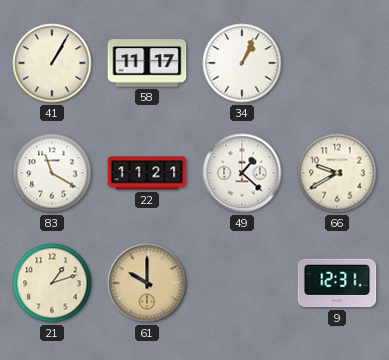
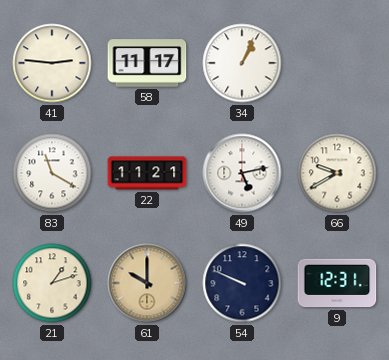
41: 1:05 -> 2:46 (52, 63)
49: 1:22 -> 5:13 (242, 173)
54: none -> 9:49 (242, 283)
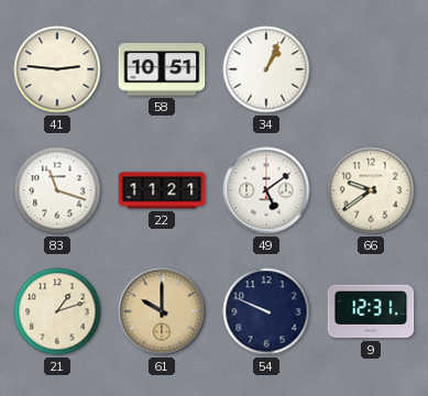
58: 11:17 -> 10:51 (162, 69)
83: 11:20 -> 11:18 (57, 190)
49: 5:13 -> 5:09 (266, 190)
66: 9:40 -> 9:39 (371, 190)
